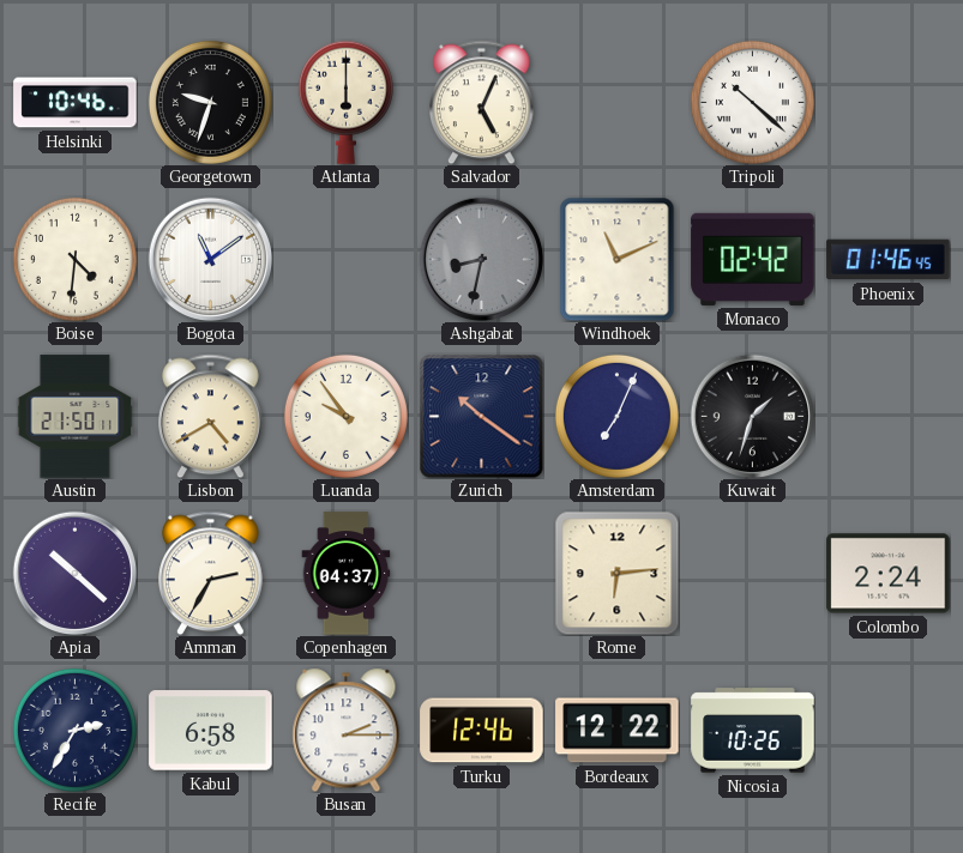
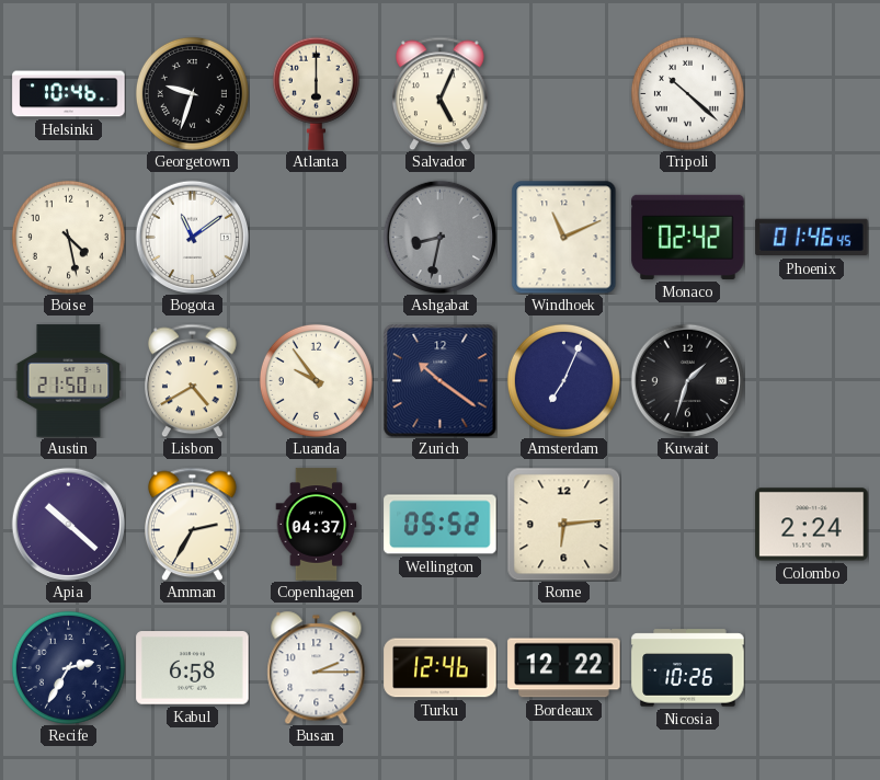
Boise: 4:31 -> 4:28 (68, 237)
Wellington: none -> 05:52 (441, 525)
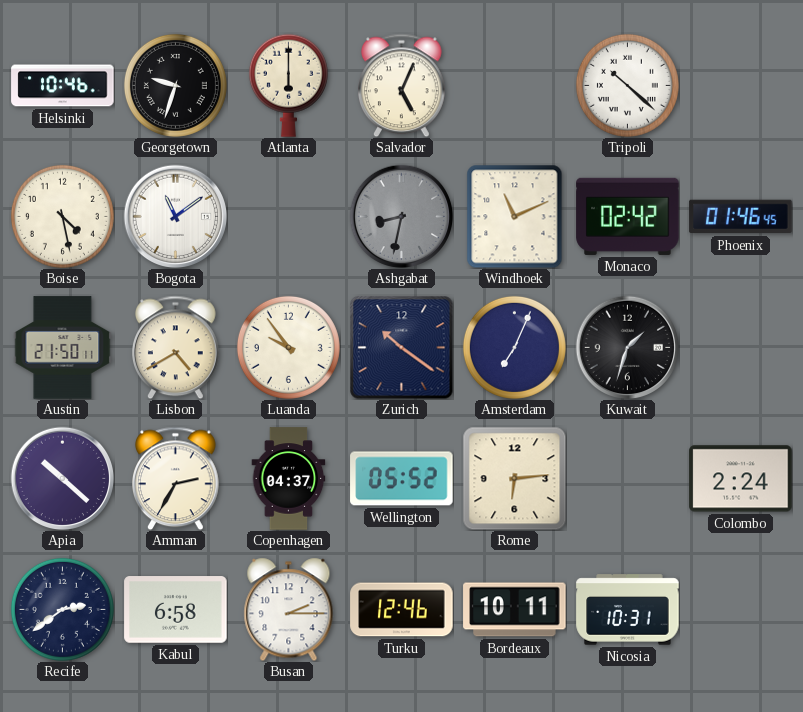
Recife: 2:35 -> 2:39 (62, 609)
Bordeaux: 12:22 -> 10:11 (515, 610)
Nicosia: 10:26 -> 10:31 (628, 610)
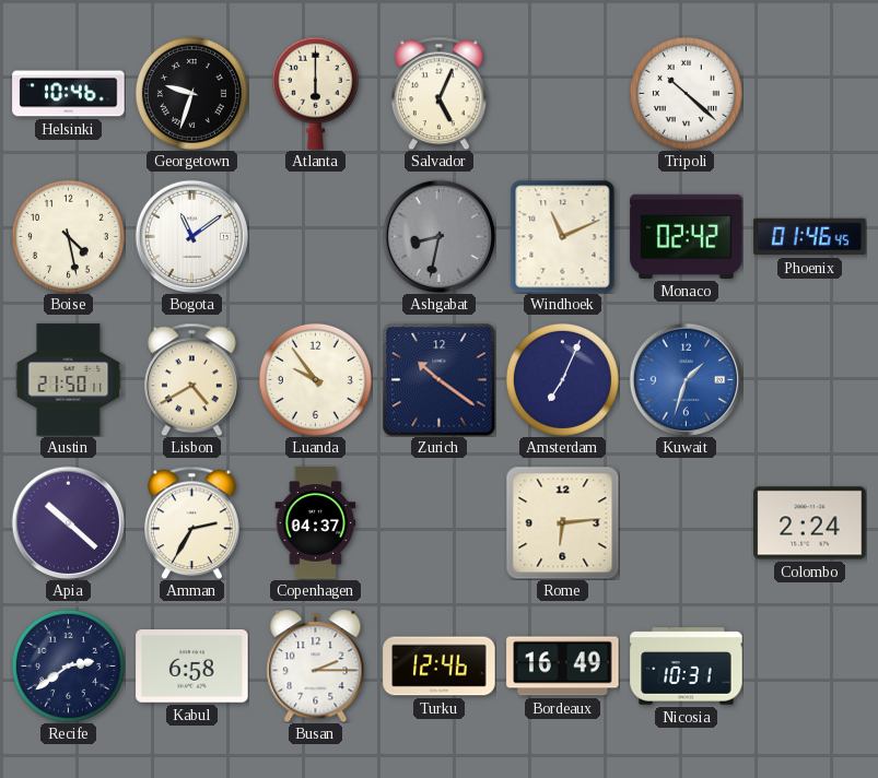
Kuwait dial: black -> blue (686, 379)
Wellington: 05:52 -> none (402, 479)
Bordeaux: 10:11 -> 16:49 (563, 667)
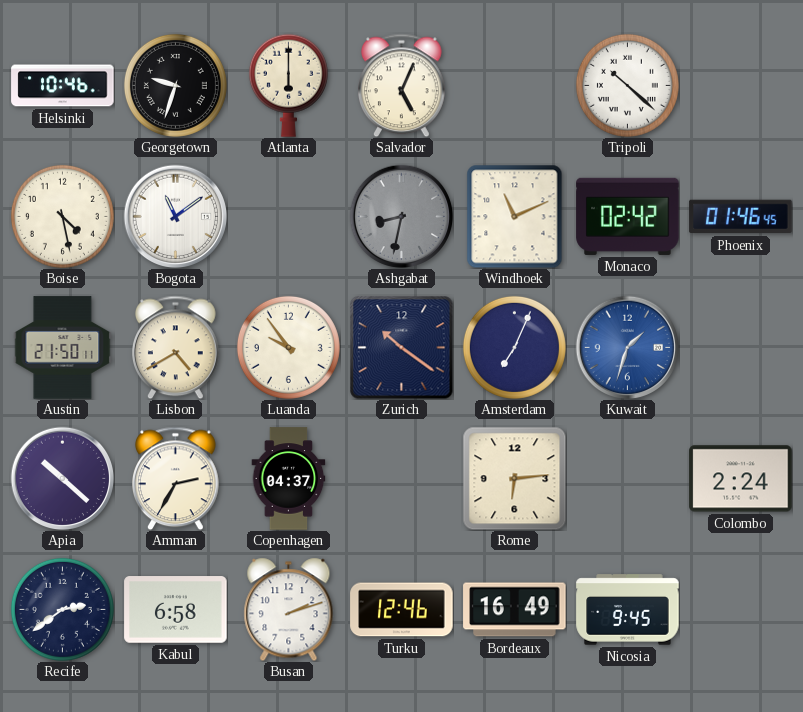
Busan: 2:15 -> 2:12 (289, 609)
Nicosia: 10:31 -> 9:45 (628, 610)
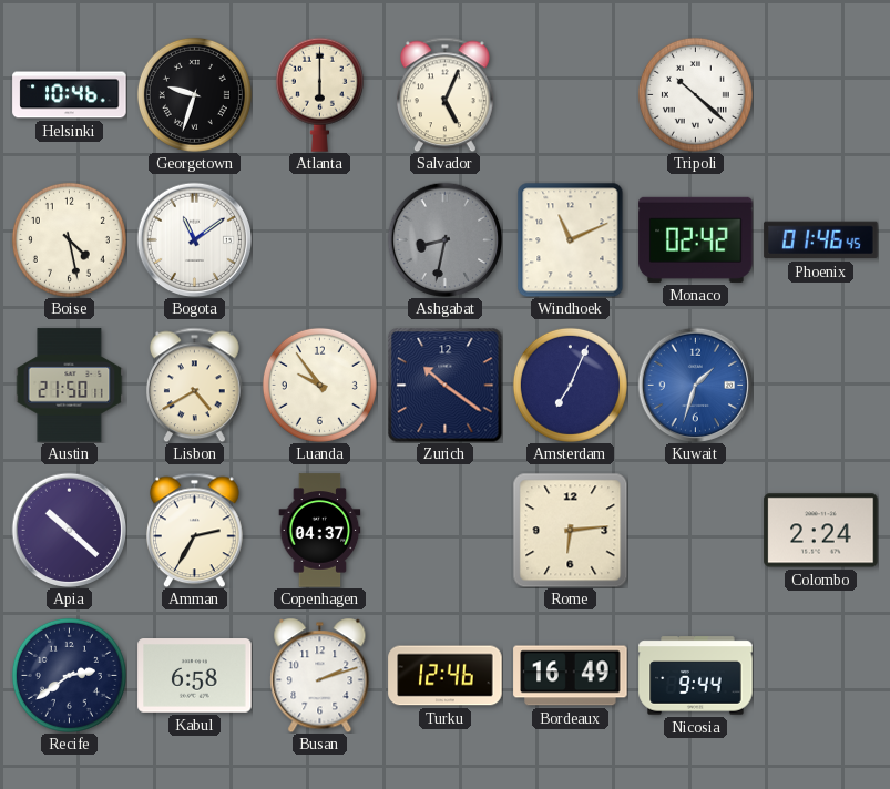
Nicosia: 9:45 -> 9:44 (696, 676)
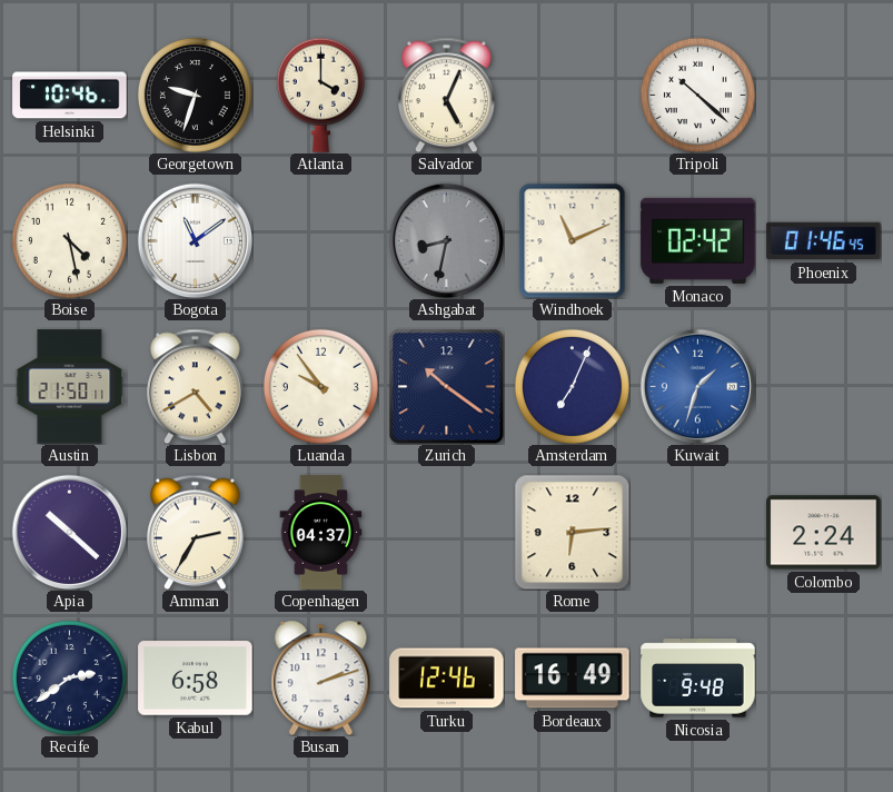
Atlanta: 6:00 -> 4:00 (320, 95)
Nicosia: 9:44 -> 9:48 (698, 679)
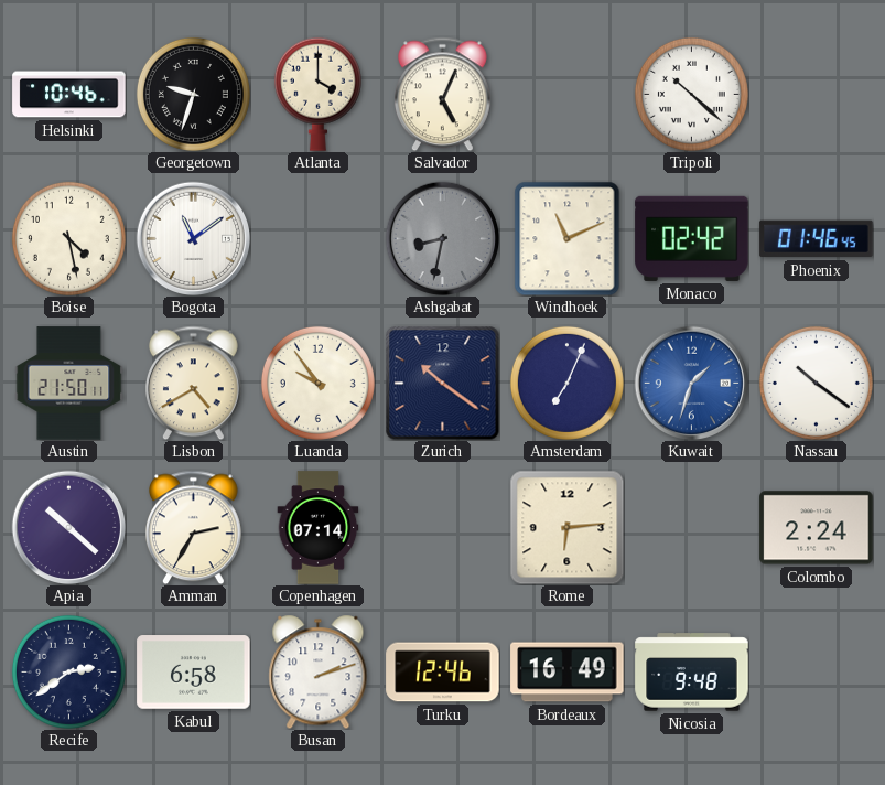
Nassau: none -> 10:21 (816, 383)
Copenhagen: 04:37 -> 07:14 (319, 528)
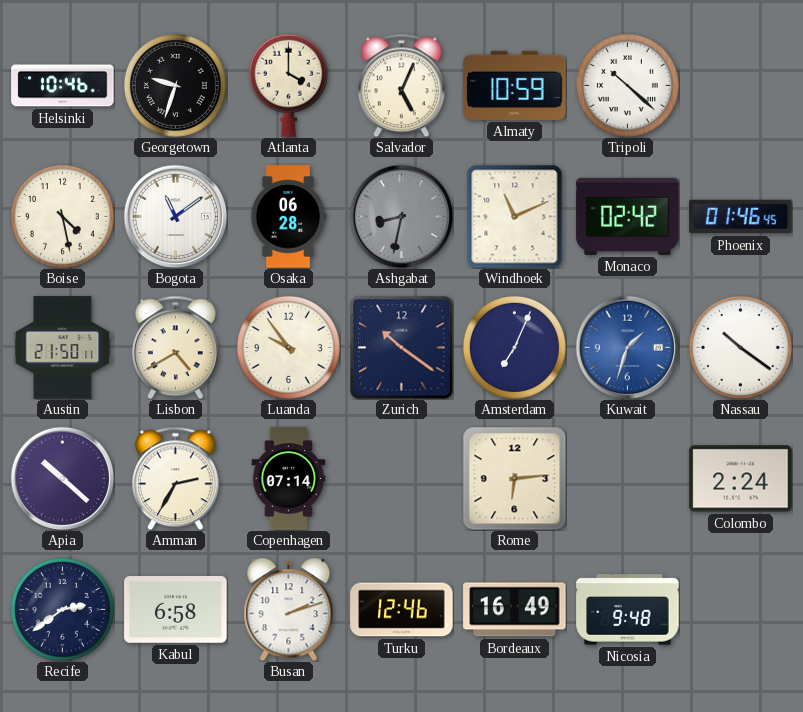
Almaty: none -> 10:59 (515, 85)
Osaka: none -> 06:28 (288, 217)
